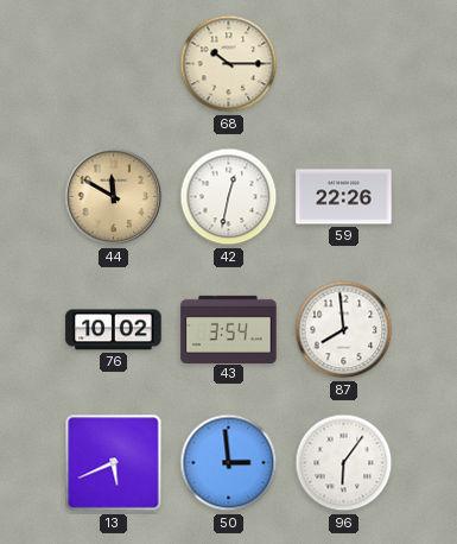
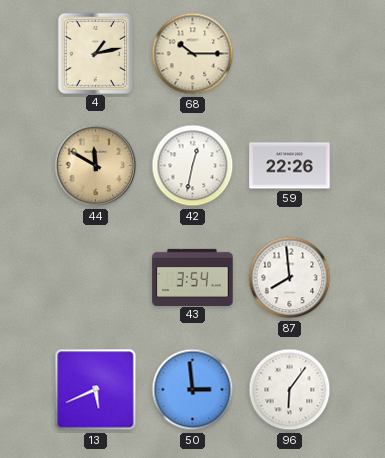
4: none -> 1:13 (95, 53)
76: 10:02 -> none (114, 330)
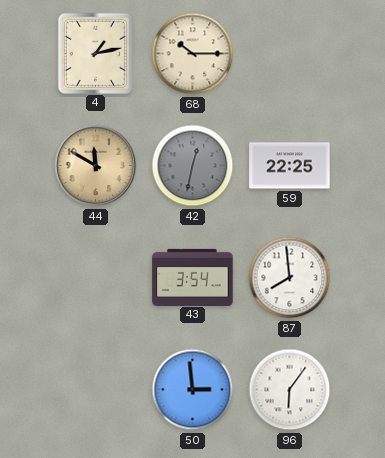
42 dial: white -> grey (193, 166)
59: 22:26 -> 22:25 (290, 166)
13: 5:41 -> none (96, 390)
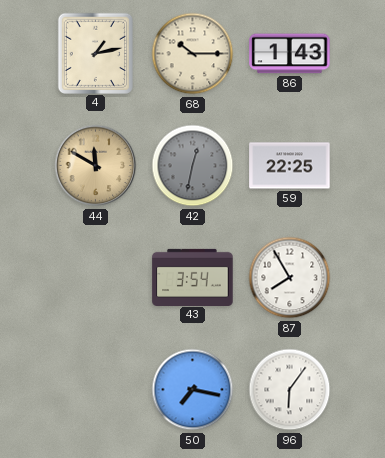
86: none -> 1:43 (290, 54)
87: 7:59 -> 7:55 (290, 278)
50: 2:59 -> 7:17 (193, 390)
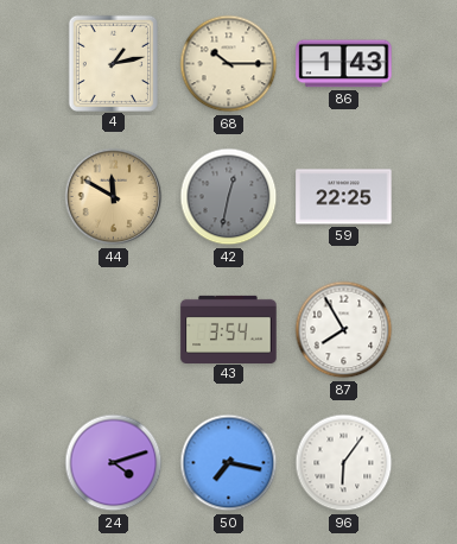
24: none -> 4:12 (114, 463)
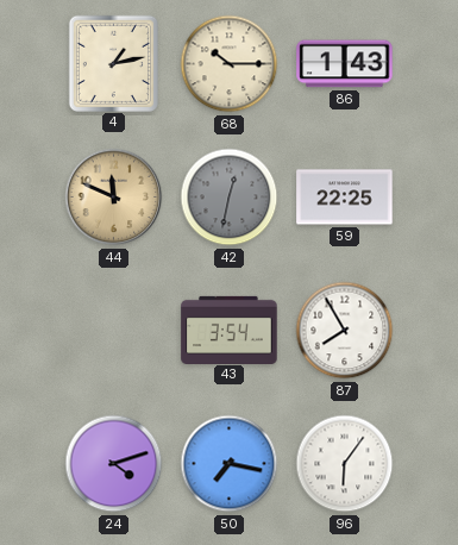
44: 11:50 -> 11:49 (114, 198)
